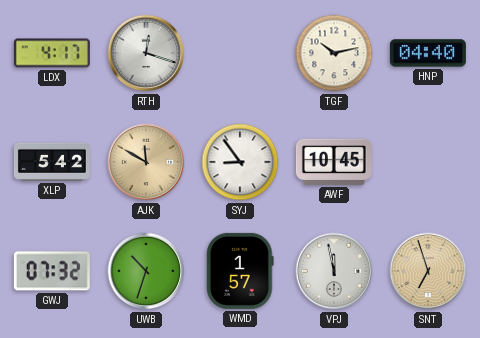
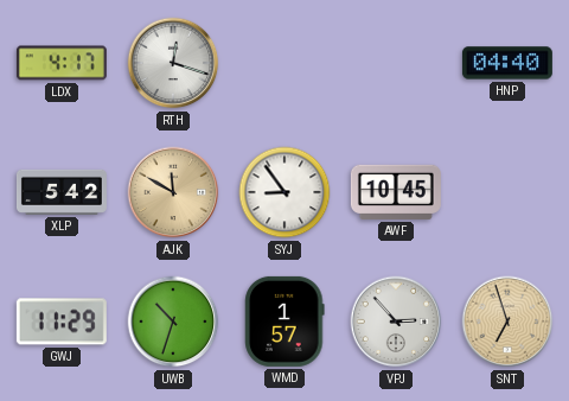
TGF: 10:13 -> none (334, 53)
GWJ: 07:32 -> 11:29 (62, 322)
VPJ: 11:58 -> 2:53 (396, 322)
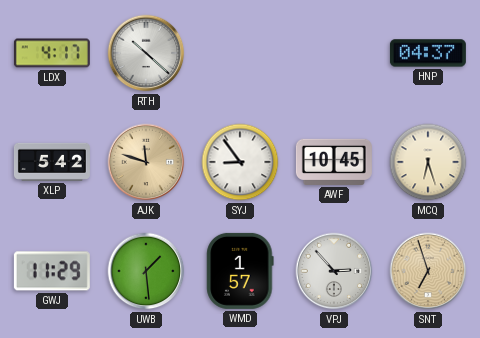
RTH: 12:18 -> 10:22 (146, 53)
HNP: 04:40 -> 04:37 (428, 53)
AJK: 11:50 -> 11:48 (146, 162)
MCQ: none -> 6:27 (428, 162)
UWB: 10:33 -> 1:29 (146, 271)
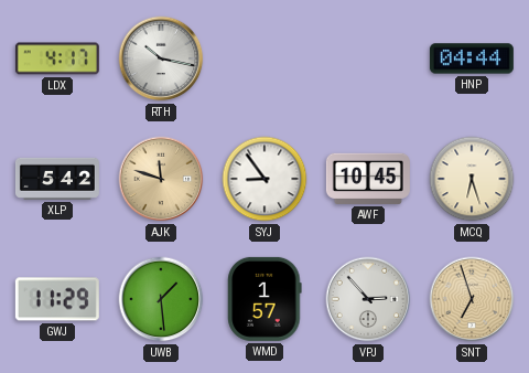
RTH: 10:22 -> 10:17 (161, 58)
HNP: 04:37 -> 04:44 (472, 58)
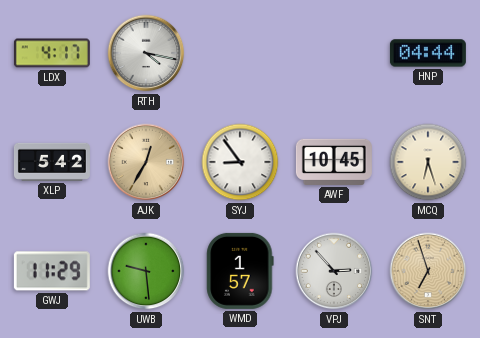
RTH: 10:17 -> 4:17 (146, 53)
AJK: 11:48 -> 12:35 (146, 162)
UWB: 1:29 -> 9:29 (146, 271)
